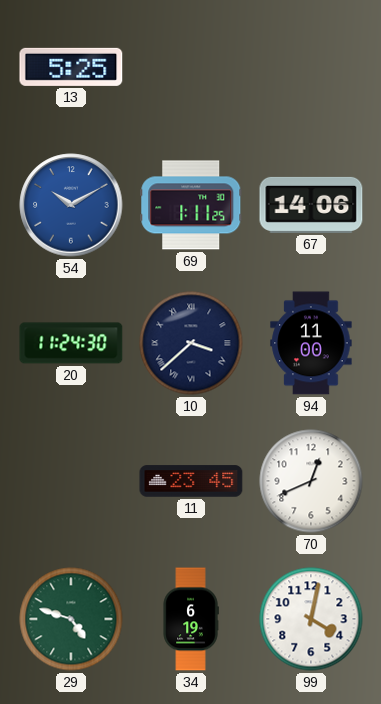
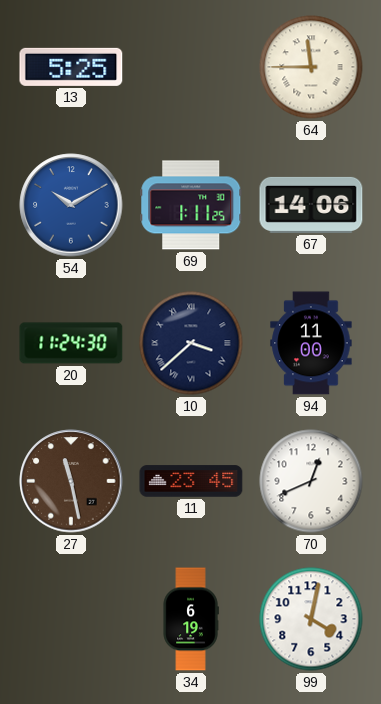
64: none -> 11:45 (311, 67)
27: none -> 11:28 (71, 481)
29: 4:48 -> none (71, 619)
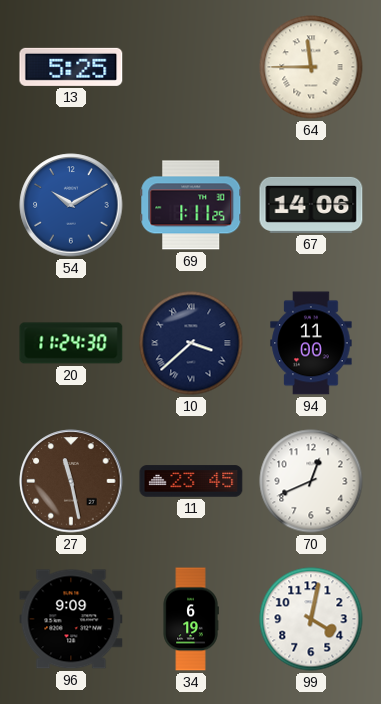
96: none -> 9:09 (71, 619)
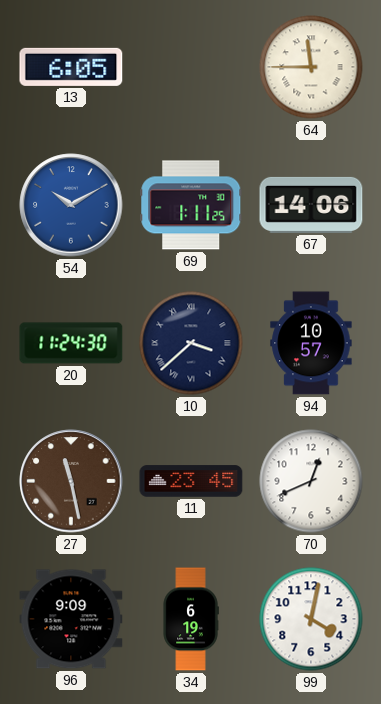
13: 5:25 -> 6:05 (71, 67)
94: 11:00 -> 10:57 (311, 343)
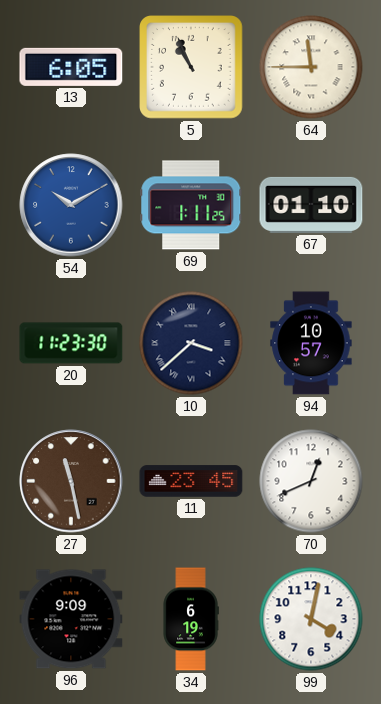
5: none -> 10:56 (192, 68)
67: 14:06 -> 01:10 (311, 205)
20: 11:24 -> 11:23 (71, 343)
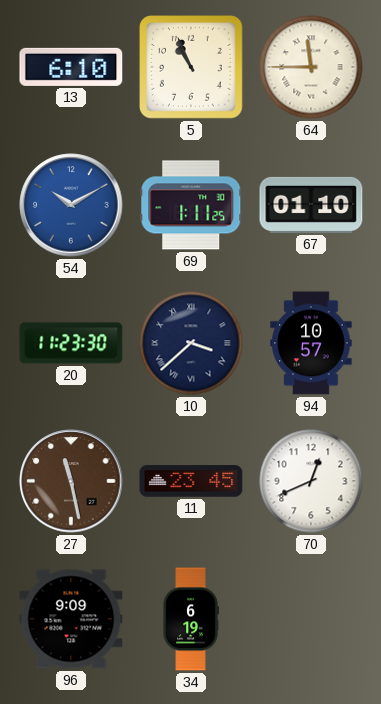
13: 6:05 -> 6:10 (71, 67)
99: 4:02 -> none (311, 619)
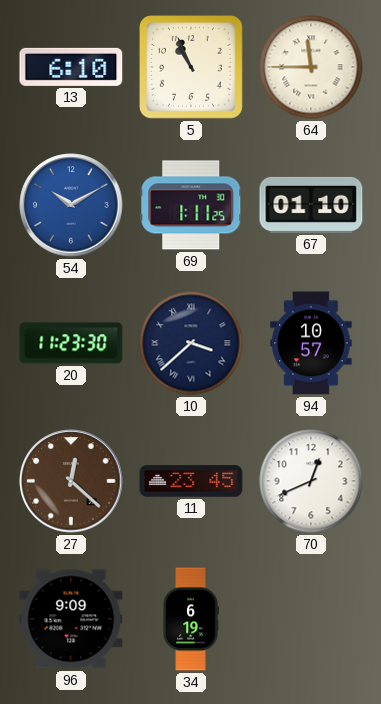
27: 11:28 -> 12:22 (71, 481)
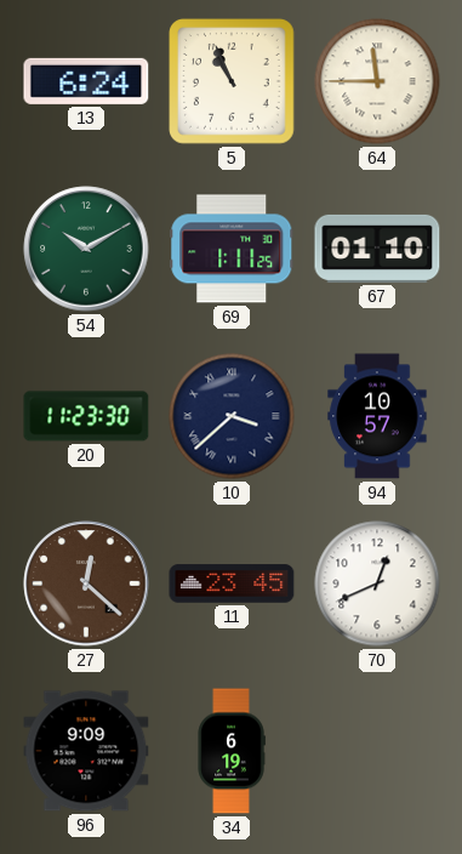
13: 6:10 -> 6:24 (86, 81)
54 dial: blue -> green (86, 249)
